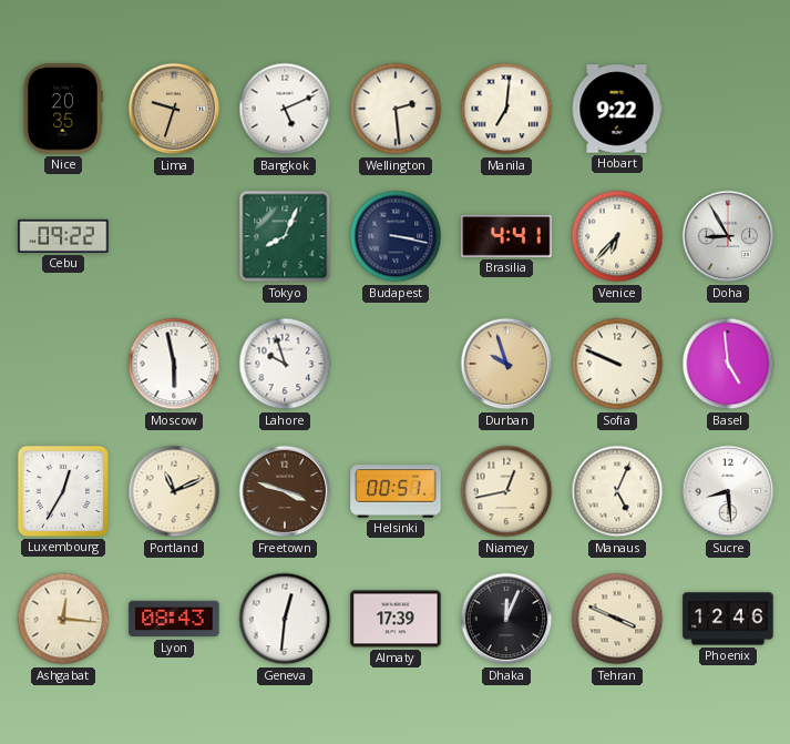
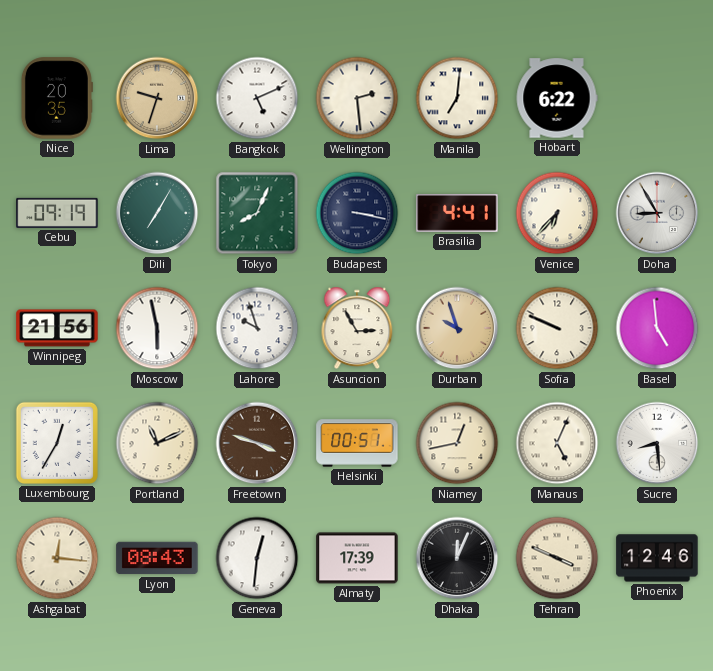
Hobart: 9:22 -> 6:22 (557, 98)
Cebu: 09:22 -> 09:19 (57, 213)
Dili: none -> 7:05 (157, 213)
Winnipeg: none -> 21:56 (57, 328)
Asuncion: none -> 2:55 (357, 328)
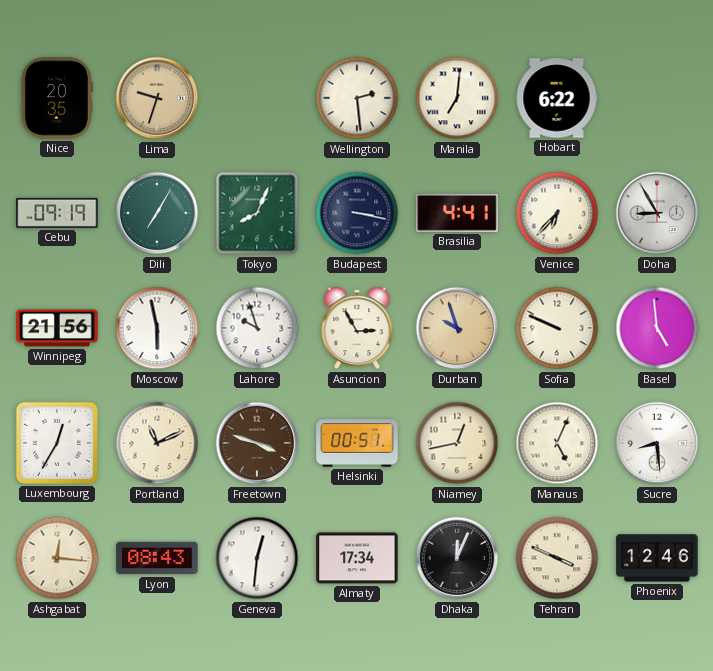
Bangkok: 5:11 -> none (257, 98)
Almaty: 17:39 -> 17:34 (357, 558)
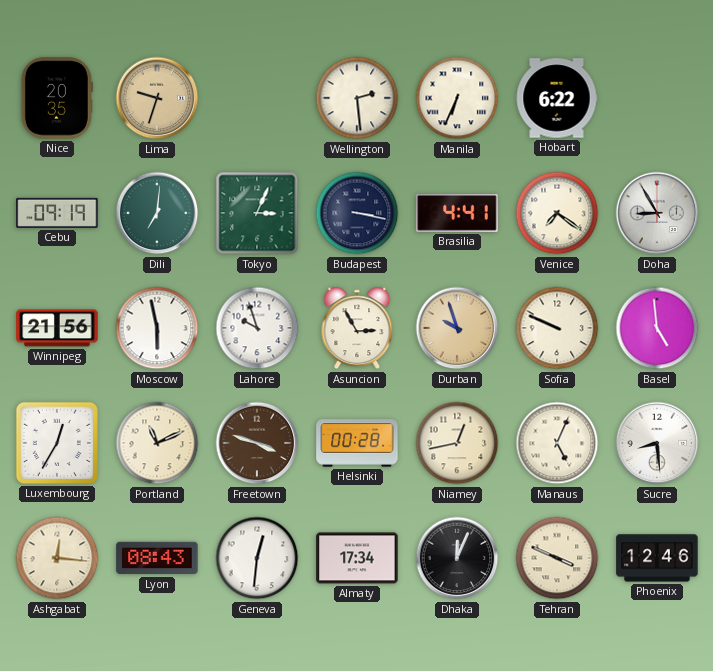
Manila: 7:01 -> 6:34 (457, 98)
Dili: 7:05 -> 7:01 (157, 213)
Tokyo: 8:04 -> 3:04 (257, 213)
Venice: 6:37 -> 7:21 (557, 213)
Helsinki: 00:51 -> 00:28 (357, 443)
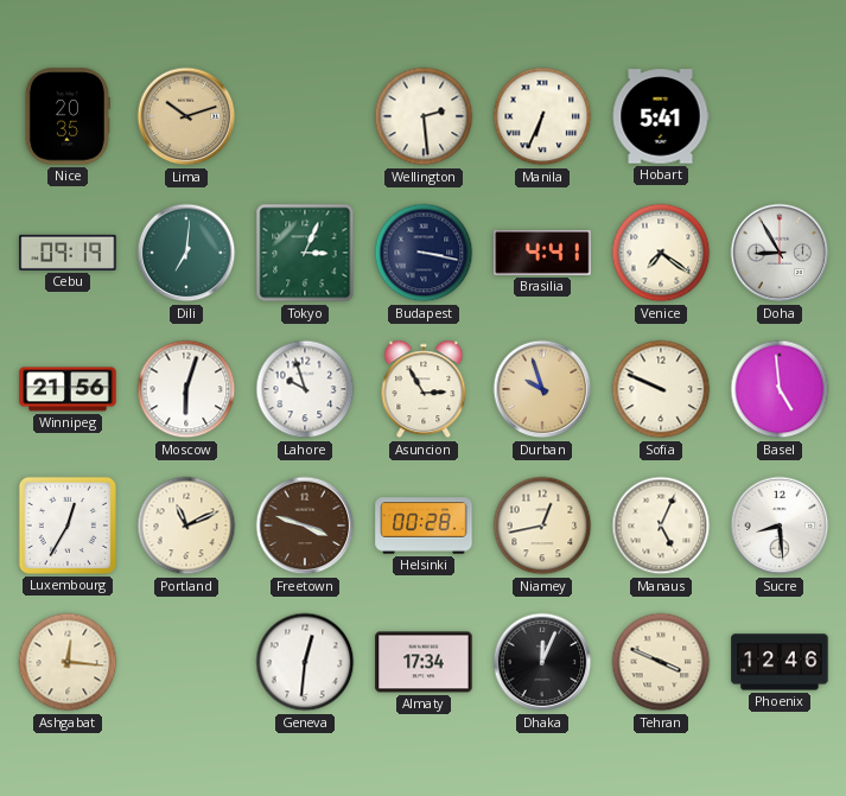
Lima: 9:33 -> 10:12 (186, 116)
Hobart: 6:22 -> 5:41 (661, 116)
Moscow: 5:58 -> 6:03 (186, 389)
Lyon: 08:43 -> none (157, 558)
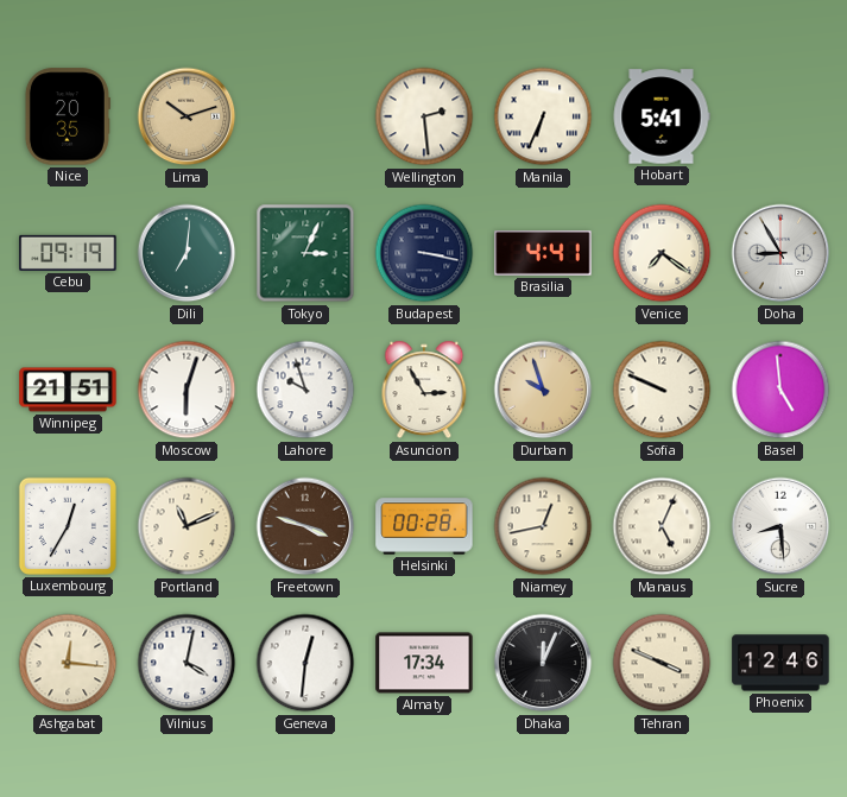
Winnipeg: 21:56 -> 21:51 (68, 390)
Vilnius: none -> 4:02 (187, 663)
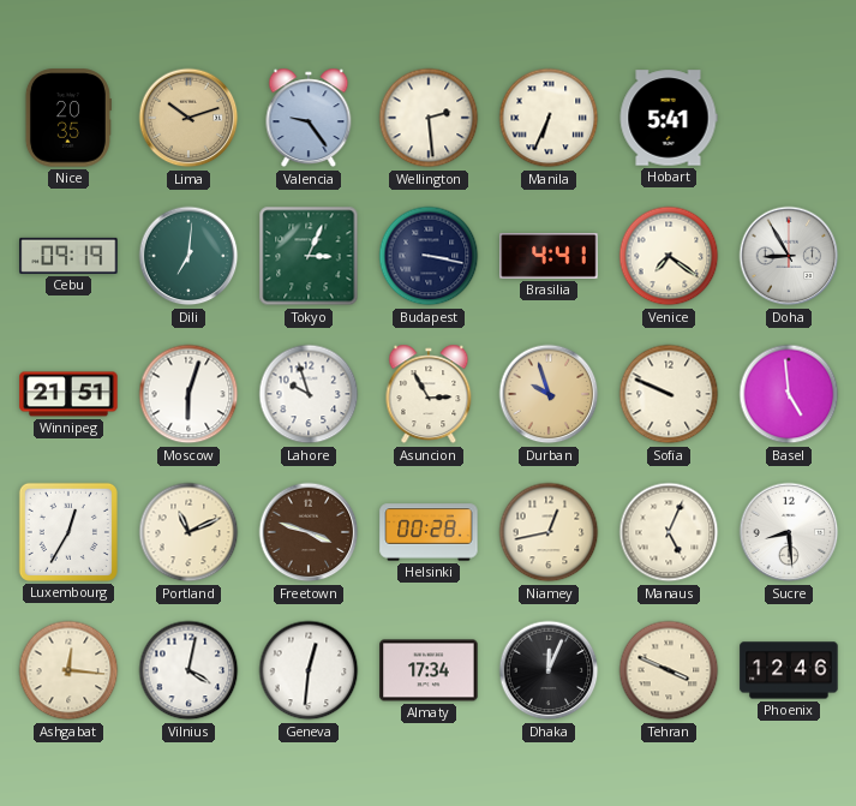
Valencia: none -> 9:24 (309, 118)
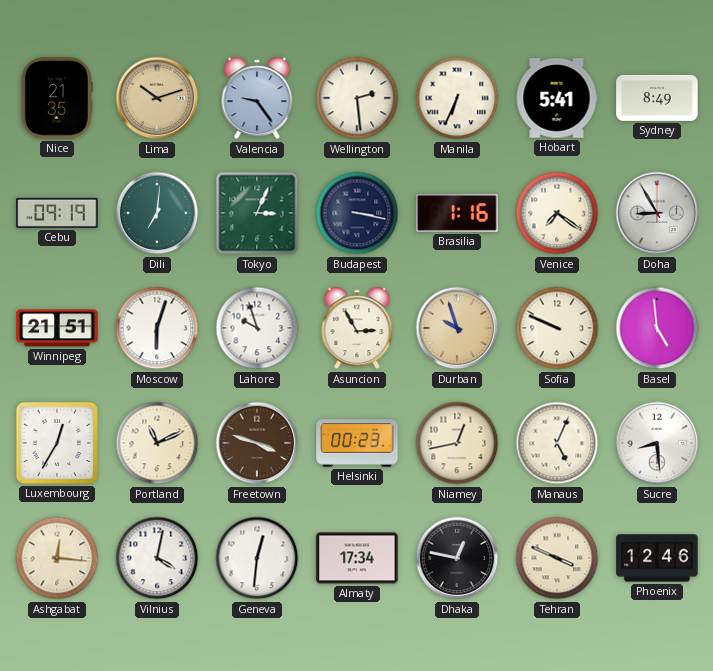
Nice: 20:35 -> 21:35 (56, 98)
Sydney: none -> 8:49 (657, 98)
Brasilia: 4:41 -> 1:16 (457, 214)
Helsinki: 00:28 -> 00:23 (357, 443)
Dhaka: 12:04 -> 12:47 (457, 558)
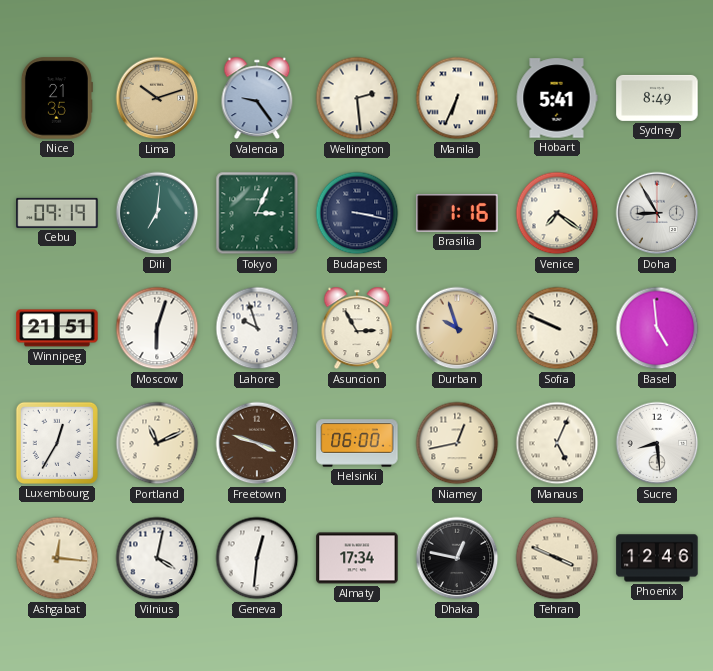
Helsinki: 00:23 -> 06:00 (357, 443)
